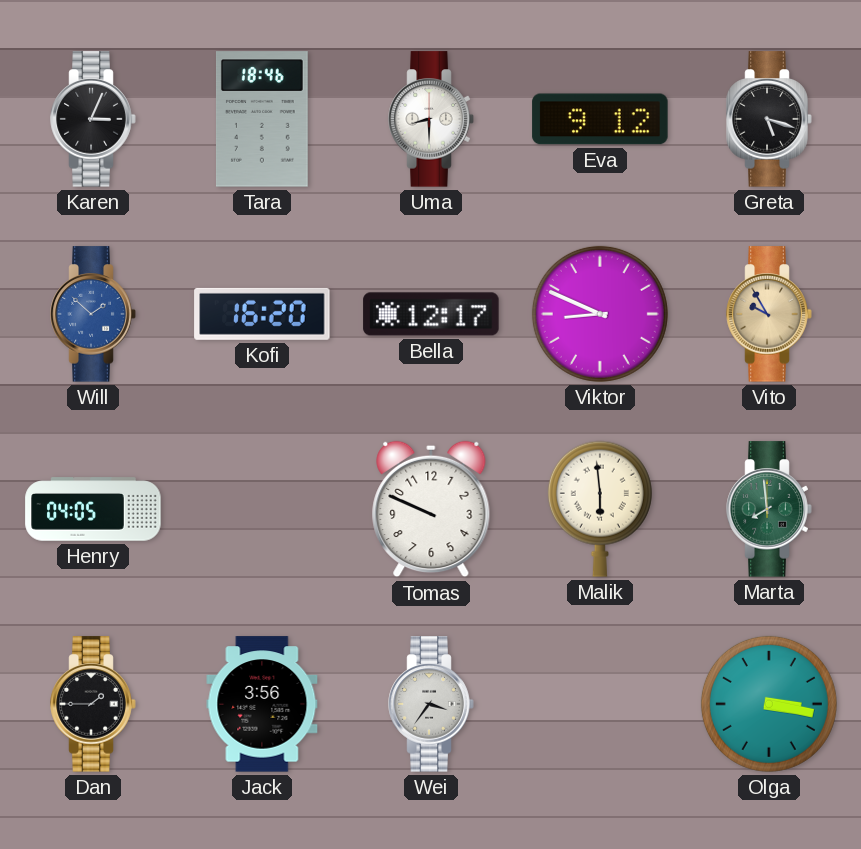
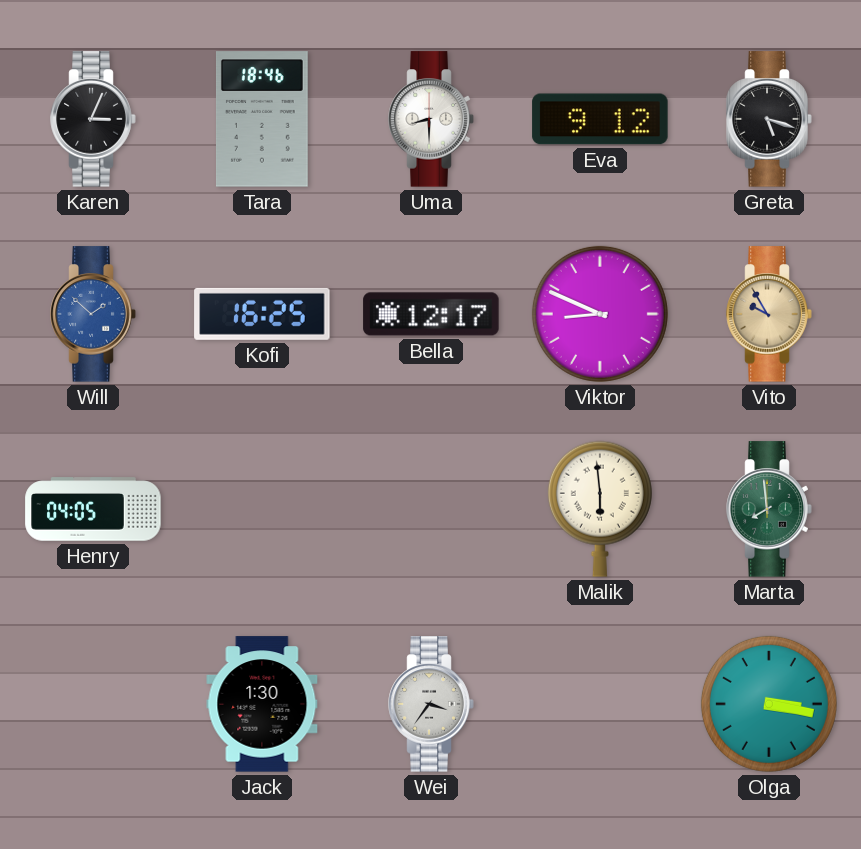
Kofi: 16:20 -> 16:25 (262, 314)
Tomas: 9:49 -> none (431, 509)
Dan: 1:45 -> none (93, 704)
Jack: 3:56 -> 1:30 (262, 704)
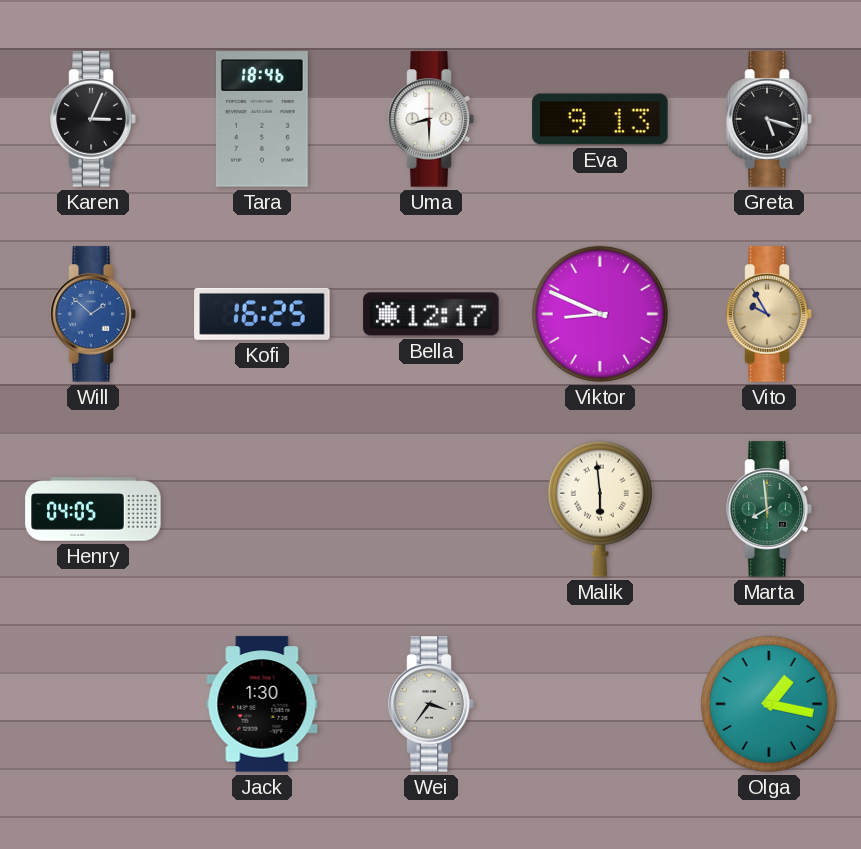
Eva: 9:12 -> 9:13 (600, 119)
Olga: 3:17 -> 1:17 (769, 704)
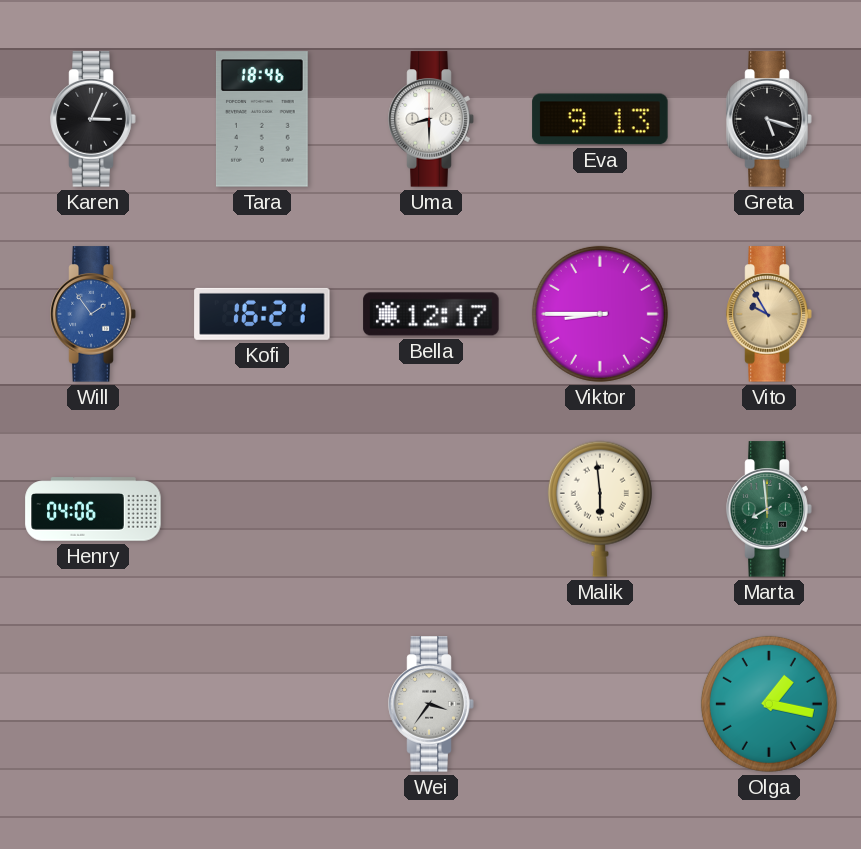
Will: 1:52 -> 1:54 (93, 314)
Kofi: 16:25 -> 16:21 (262, 314)
Viktor: 8:49 -> 8:45 (600, 314)
Henry: 04:05 -> 04:06 (93, 509)
Jack: 1:30 -> none (262, 704)
